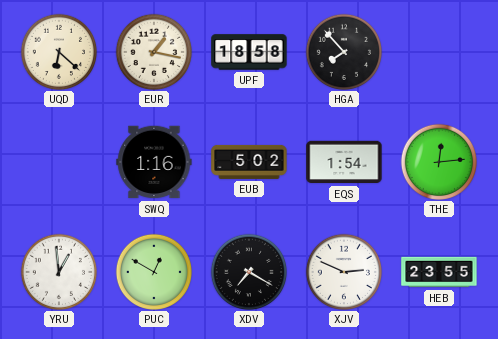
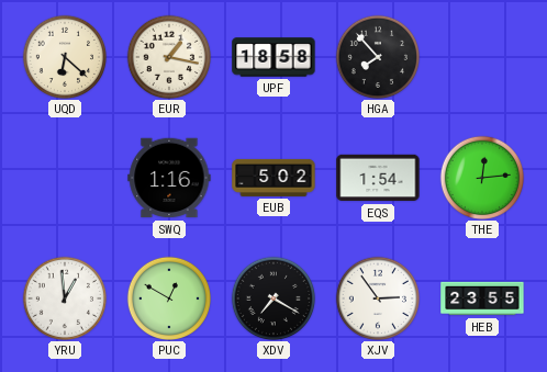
XJV: 2:49 -> 2:54 (377, 297)
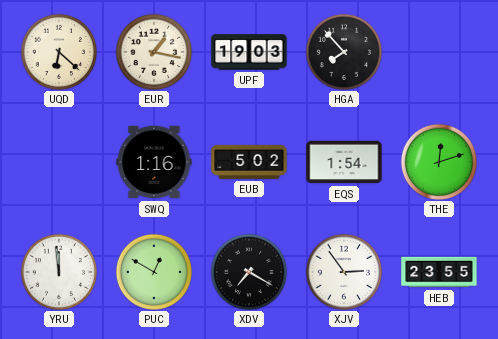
UPF: 18:58 -> 19:03 (249, 52)
THE: 12:14 -> 12:12 (438, 161)
YRU: 12:59 -> 11:59 (58, 271)
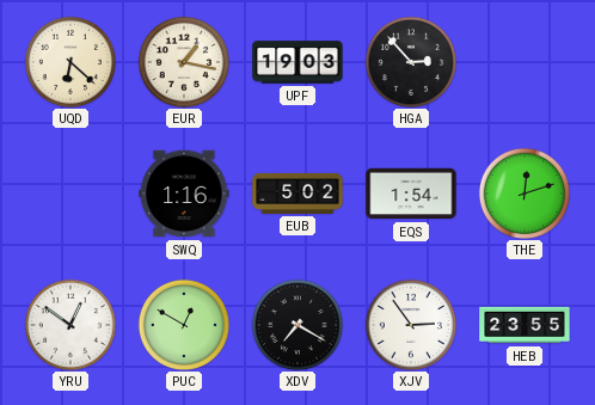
HGA: 7:53 -> 2:53 (410, 61)
YRU: 11:59 -> 12:51 (69, 324)
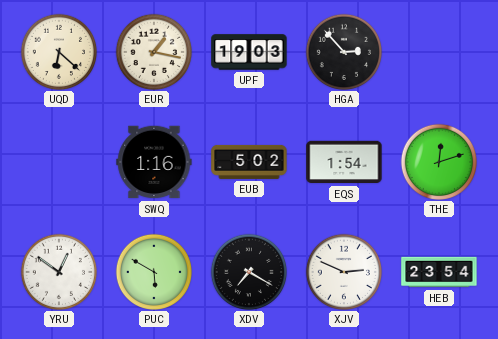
PUC: 12:50 -> 5:50 (153, 271)
XJV: 2:54 -> 2:49 (343, 271)
HEB: 23:55 -> 23:54 (439, 272)
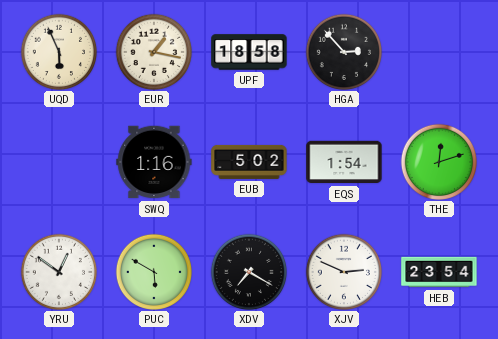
UQD: 6:22 -> 5:56 (58, 51)
UPF: 19:03 -> 18:58 (249, 52)
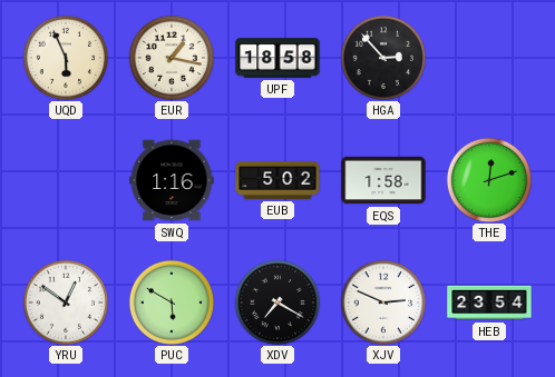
EQS: 1:54 -> 1:58 (383, 180)
